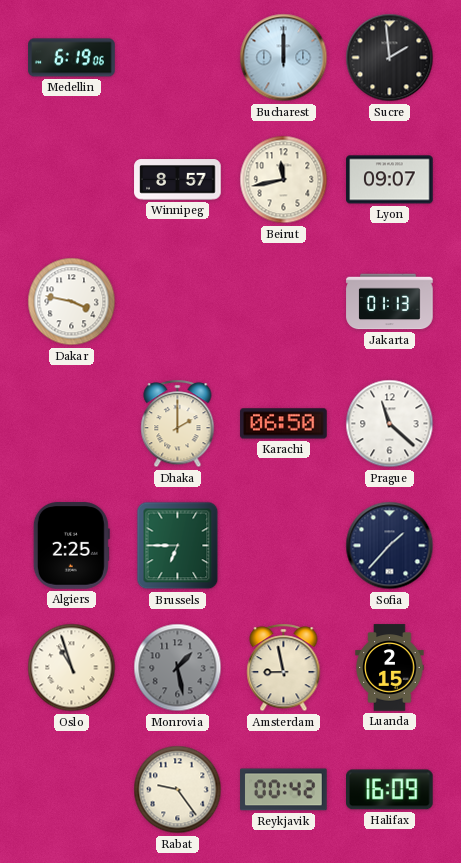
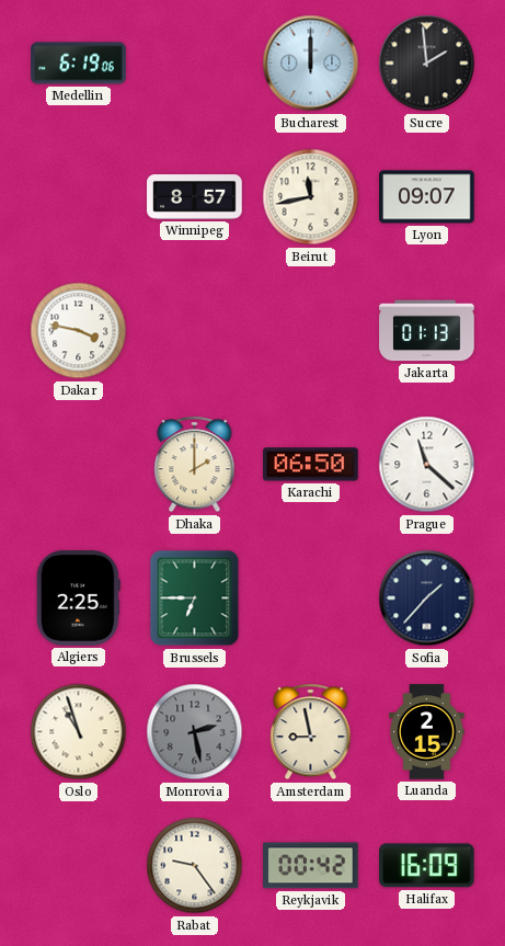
Monrovia: 1:28 -> 2:28 (195, 732)
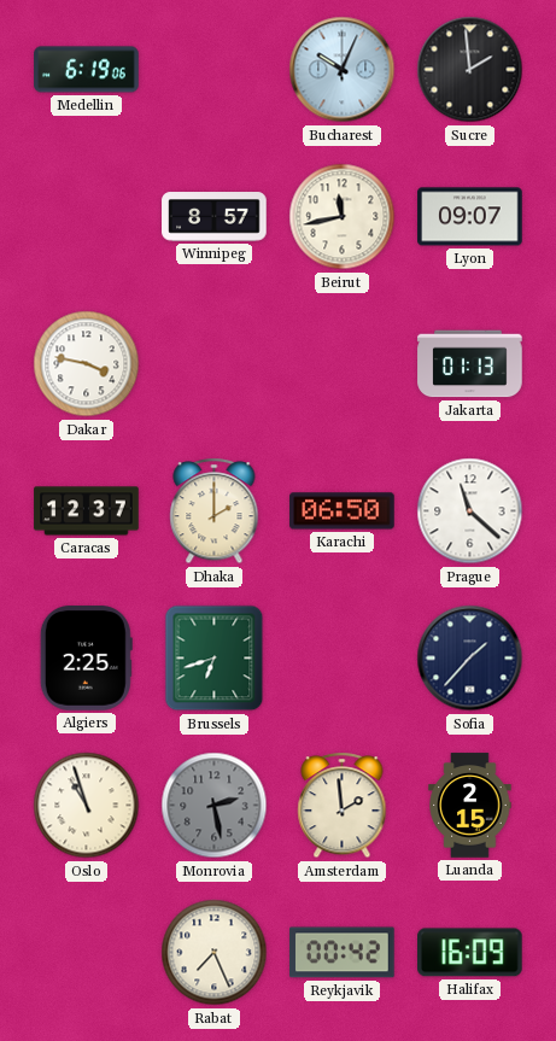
Bucharest: 12:00 -> 10:04 (343, 70)
Caracas: none -> 12:37 (87, 511)
Brussels: 6:45 -> 6:42 (215, 659)
Amsterdam: 8:58 -> 1:59 (343, 806)
Rabat: 9:24 -> 7:26 (215, 953)
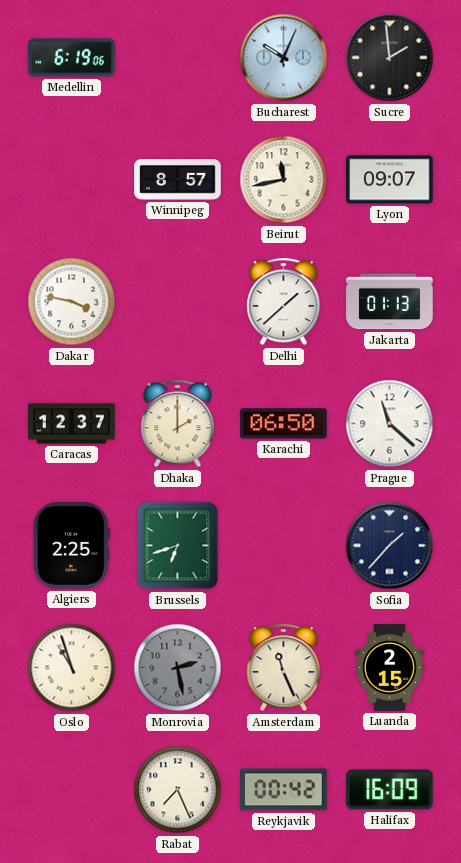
Delhi: none -> 1:38 (284, 302)
Amsterdam: 1:59 -> 11:26 (284, 668)
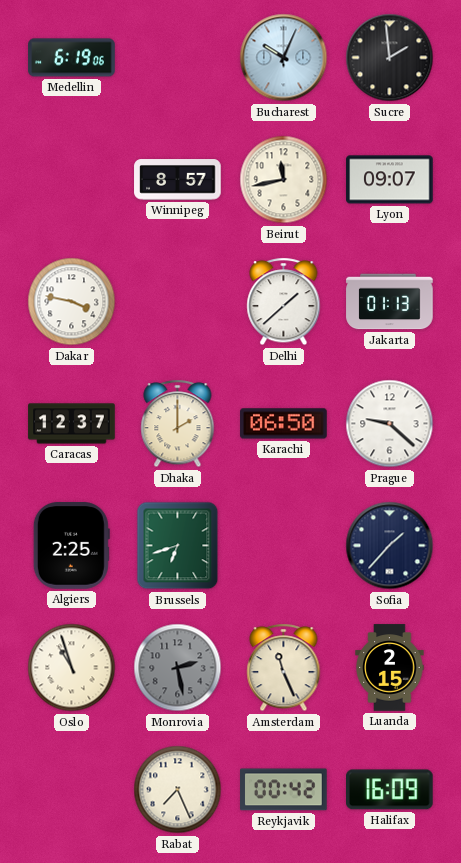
Prague: 11:22 -> 9:22 (390, 424)
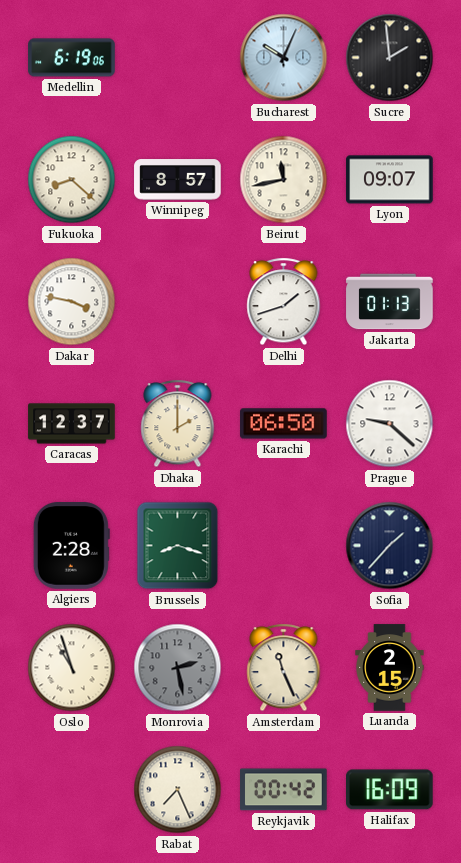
Fukuoka: none -> 8:22 (72, 180)
Delhi: 1:38 -> 1:42 (284, 302)
Algiers: 2:25 -> 2:28 (71, 546)
Brussels: 6:42 -> 8:18 (178, 546)
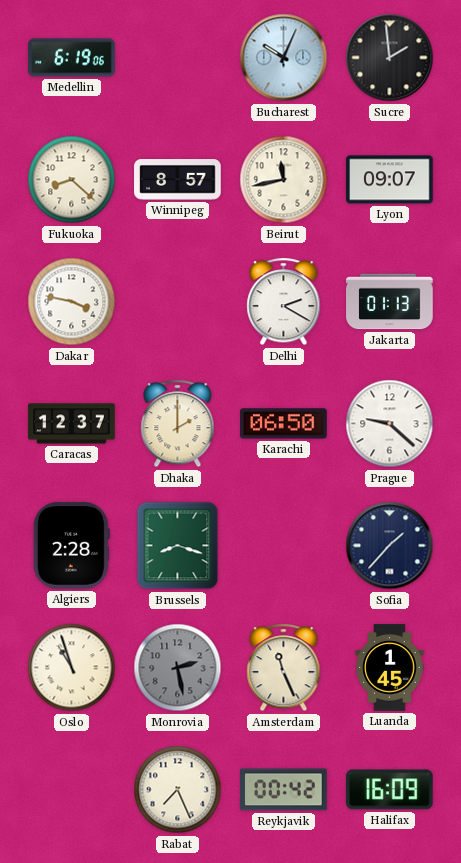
Delhi: 1:42 -> 2:20 (284, 302)
Luanda: 2:15 -> 1:45 (390, 668)
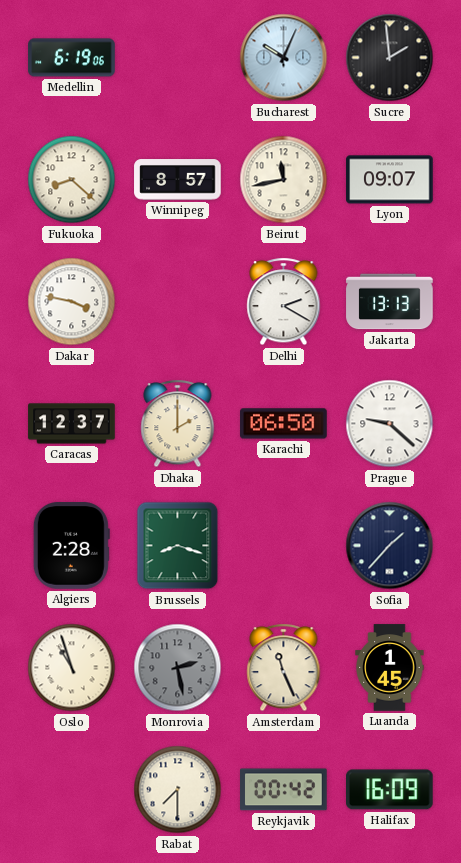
Jakarta: 01:13 -> 13:13 (390, 302)
Rabat: 7:26 -> 7:30 (178, 790)
